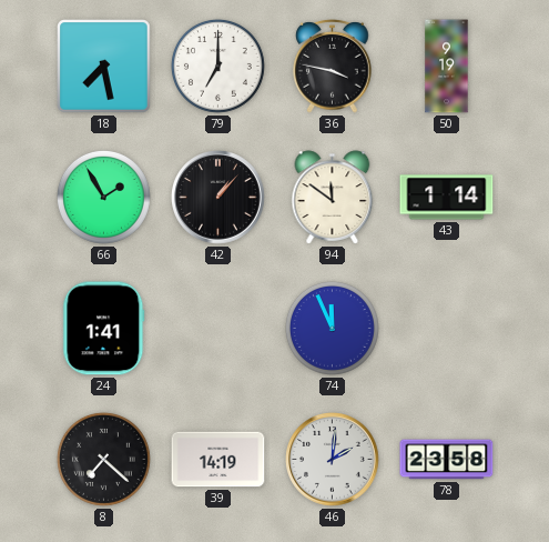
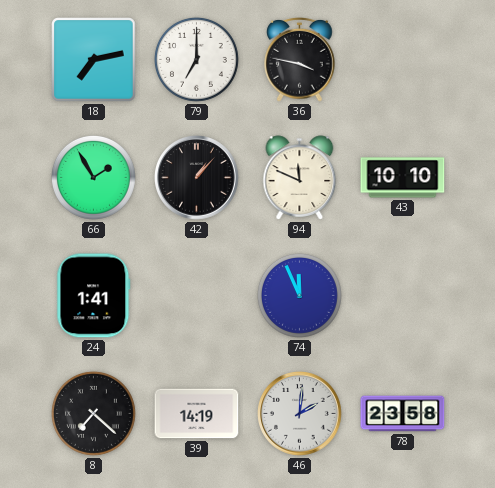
18: 7:28 -> 7:13 (94, 60)
50: 9:19 -> none (447, 67)
94: 11:51 -> 11:49 (300, 178)
43: 1:14 -> 10:10 (403, 178)
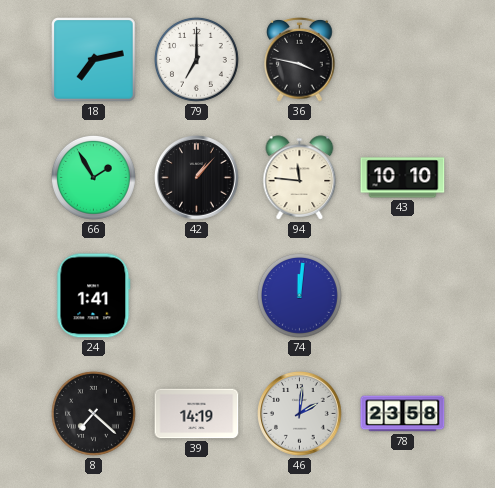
94: 11:49 -> 11:46 (300, 178)
74: 11:56 -> 12:01 (299, 295)
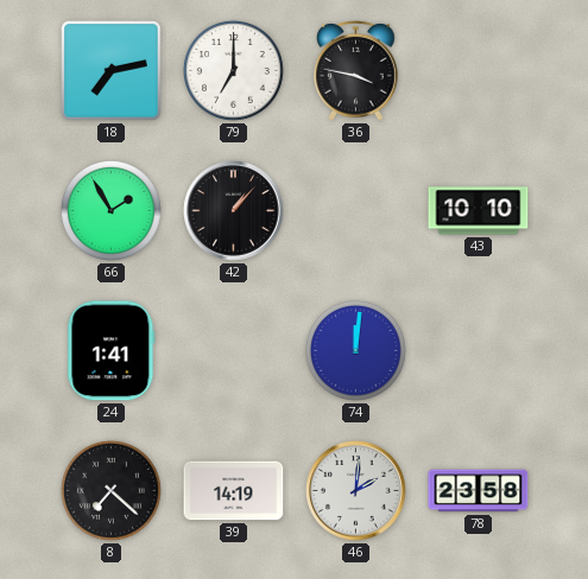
94: 11:46 -> none (300, 178)
